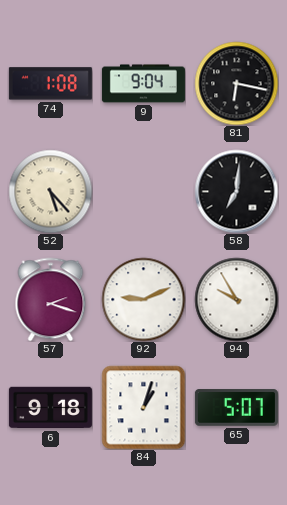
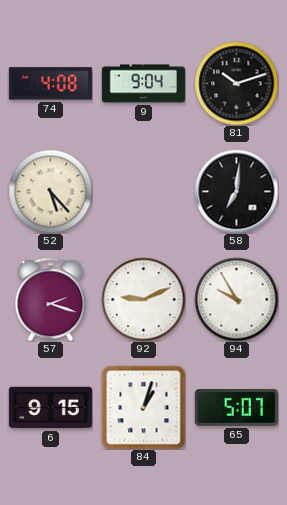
74: 1:08 -> 4:08 (50, 84)
81: 6:17 -> 10:12 (236, 83)
6: 9:18 -> 9:15 (50, 408)
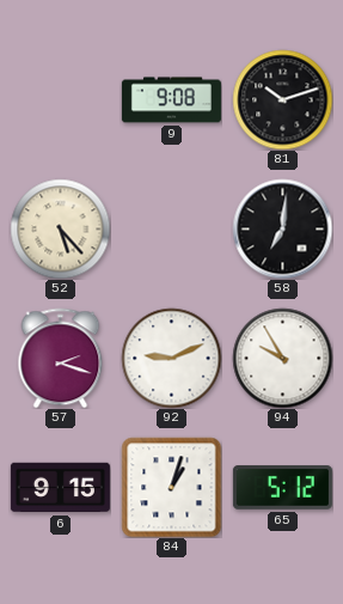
74: 4:08 -> none (50, 84)
9: 9:04 -> 9:08 (171, 100)
65: 5:07 -> 5:12 (282, 488)
